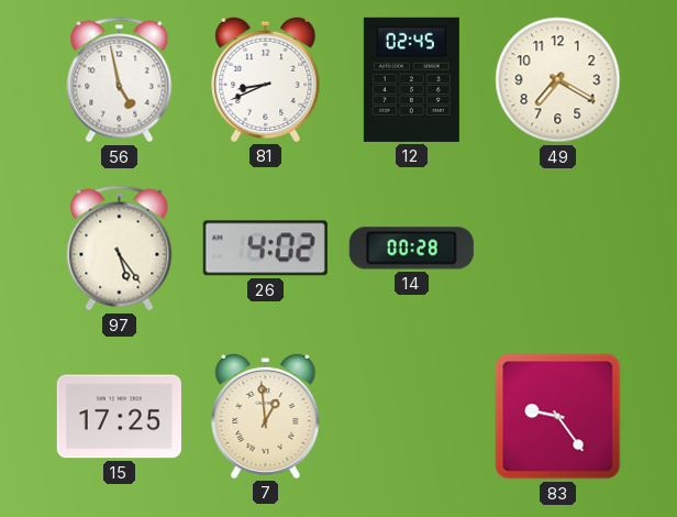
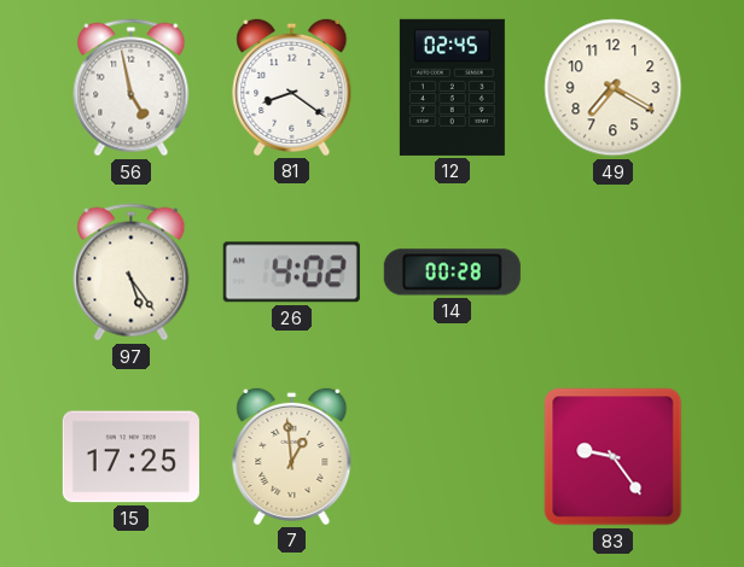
81: 8:41 -> 8:21 (292, 87)
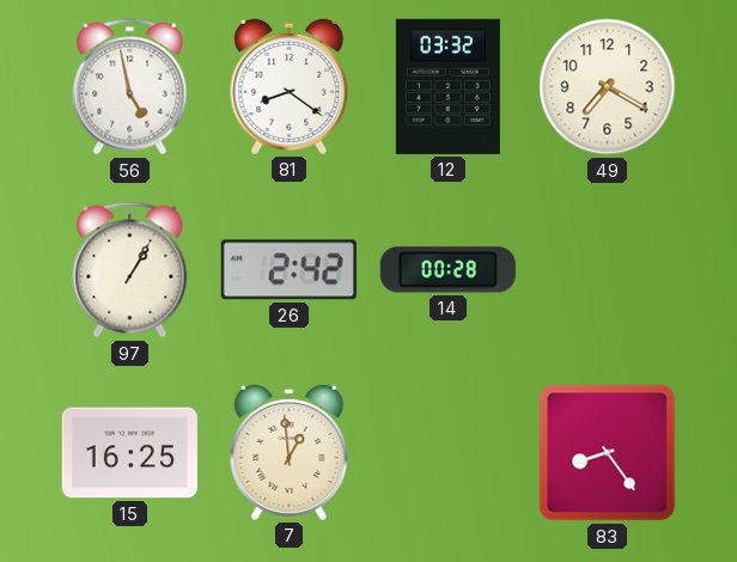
12: 02:45 -> 03:32 (447, 86)
97: 5:24 -> 1:05 (130, 270)
26: 4:02 -> 2:42 (288, 270)
15: 17:25 -> 16:25 (129, 453)
83: 9:24 -> 8:24 (608, 453)
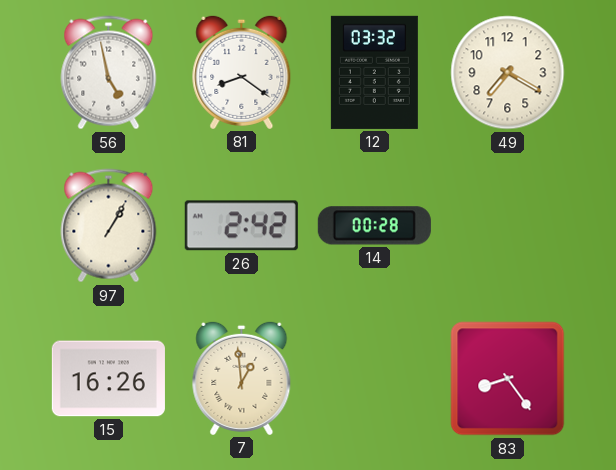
15: 16:25 -> 16:26 (108, 379)
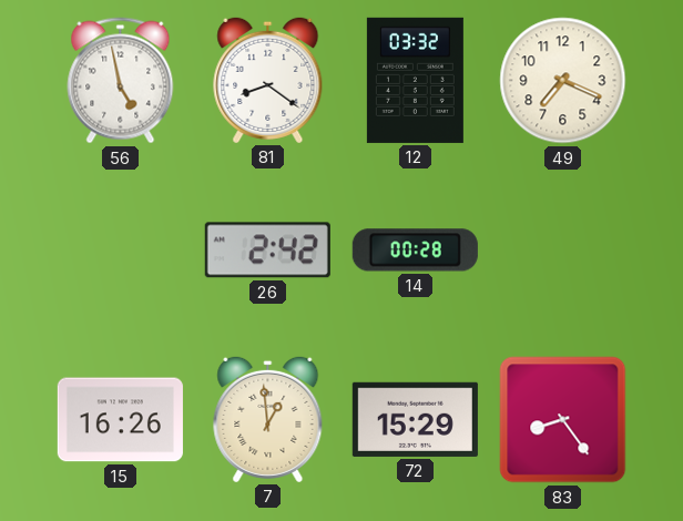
49: 7:20 -> 7:19 (563, 81)
97: 1:05 -> none (109, 226)
72: none -> 15:29 (415, 419)
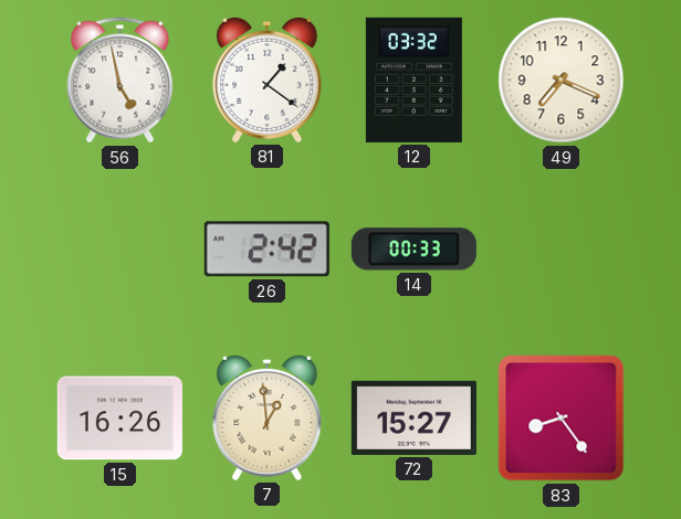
81: 8:21 -> 1:21 (268, 80)
14: 00:28 -> 00:33 (413, 250)
72: 15:29 -> 15:27 (413, 417)
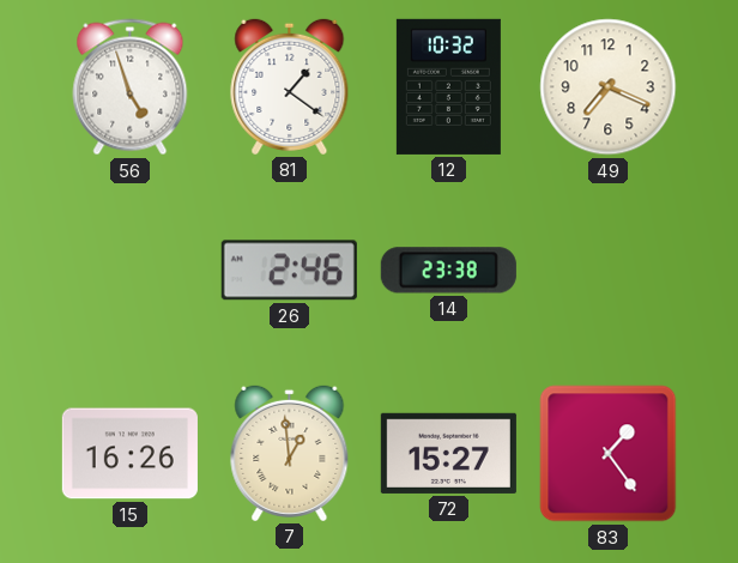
56: 4:58 -> 4:57 (131, 87)
12: 03:32 -> 10:32 (448, 86)
26: 2:42 -> 2:46 (289, 271)
14: 00:33 -> 23:38 (448, 271)
83: 8:24 -> 1:24 (609, 454)
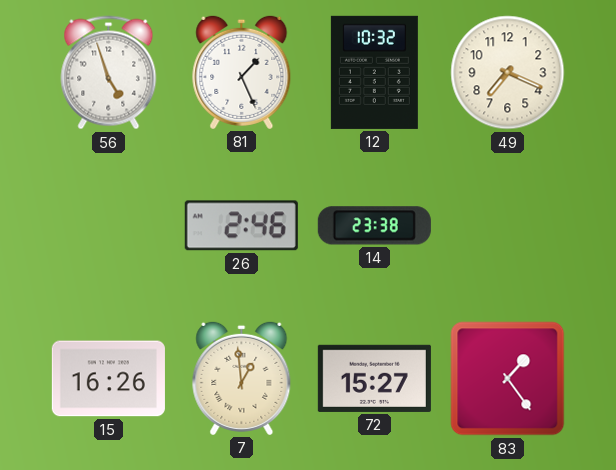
81: 1:21 -> 1:26 (242, 72)
